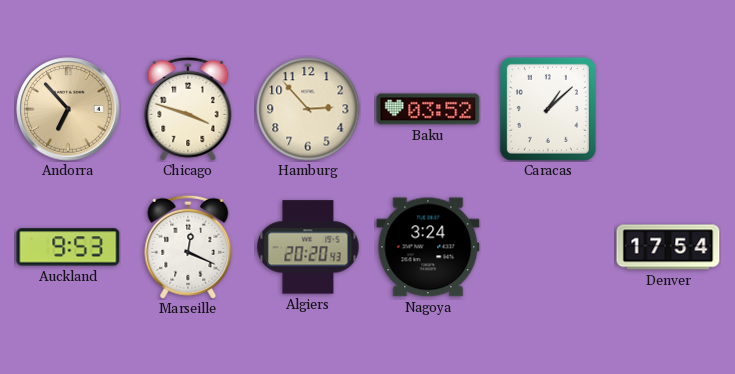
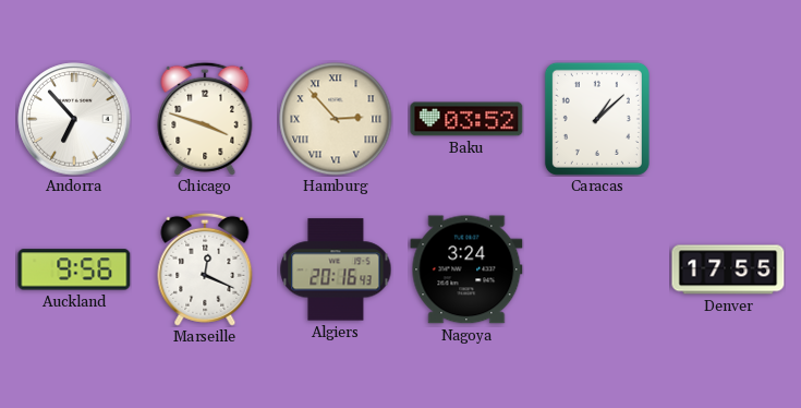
Andorra dial: champagne -> white (74, 119)
Hamburg numerals: Arabic -> Roman (336, 119)
Auckland: 9:53 -> 9:56 (74, 269)
Algiers: 20:20 -> 20:16 (336, 269)
Denver: 17:54 -> 17:55 (728, 269)
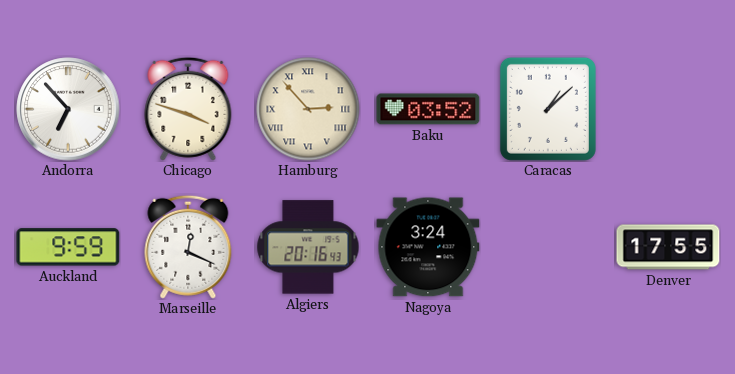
Auckland: 9:56 -> 9:59 (68, 247)
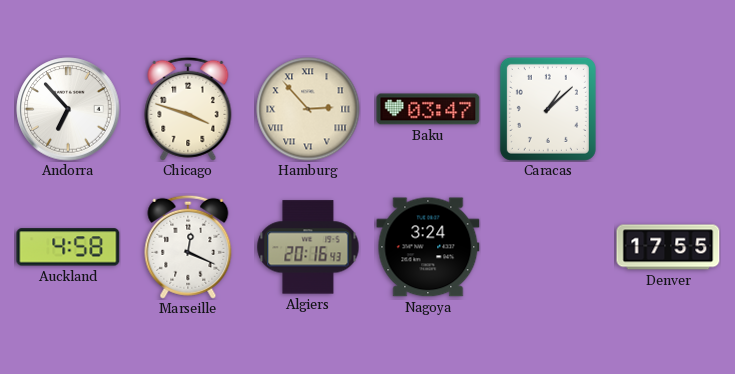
Baku: 03:52 -> 03:47 (428, 109)
Auckland: 9:59 -> 4:58 (68, 247)
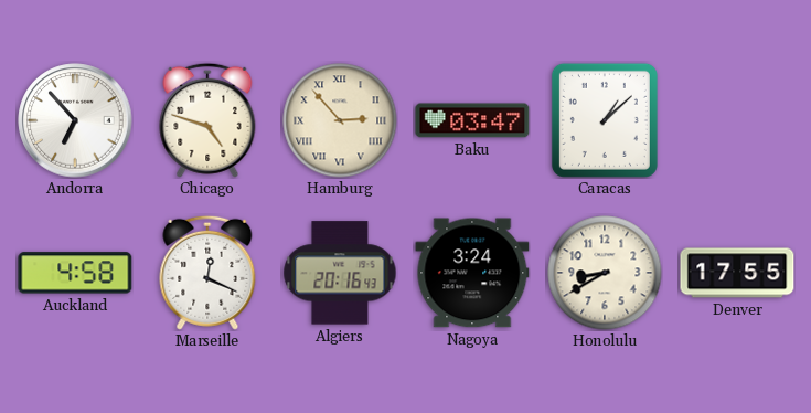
Chicago: 3:48 -> 4:48 (207, 120)
Honolulu: none -> 8:40 (605, 273)
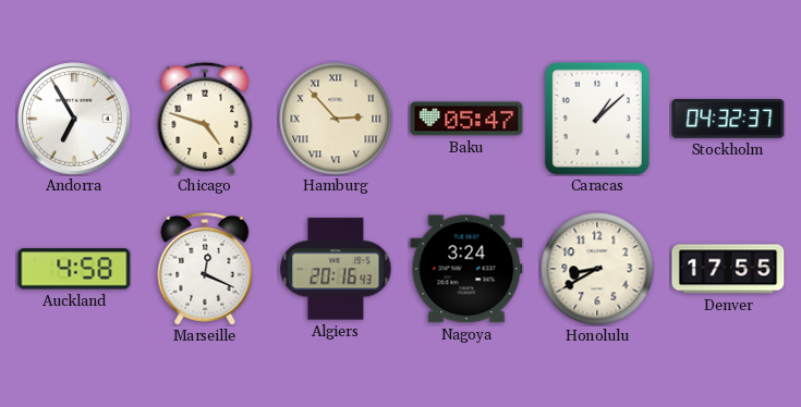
Andorra: 6:53 -> 6:55 (74, 119)
Baku: 03:47 -> 05:47 (466, 119)
Stockholm: none -> 04:32 (728, 120)
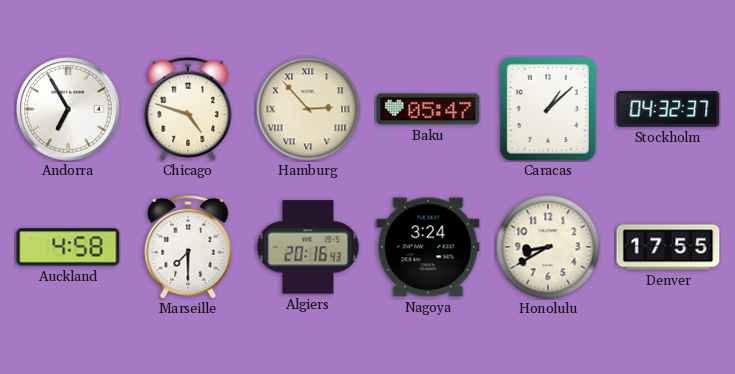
Marseille: 12:19 -> 7:30 (188, 247)
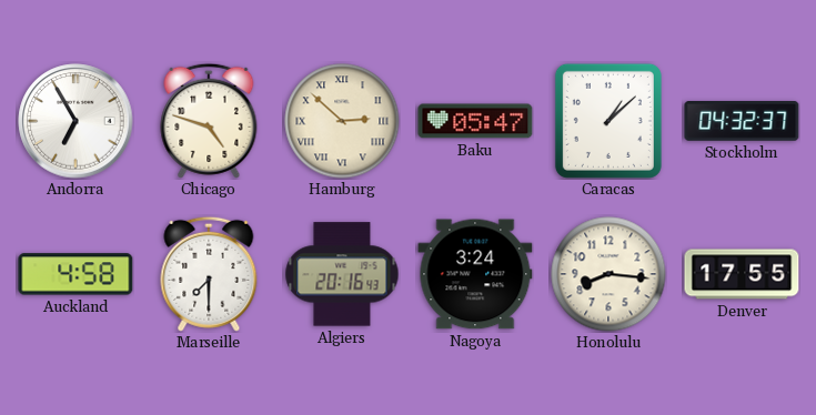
Hamburg: 2:53 -> 2:52 (342, 121)
Honolulu: 8:40 -> 8:16 (608, 274)
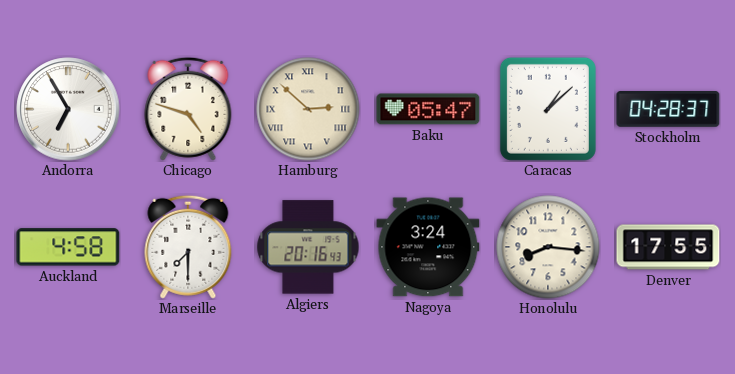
Stockholm: 04:32 -> 04:28 (668, 110)
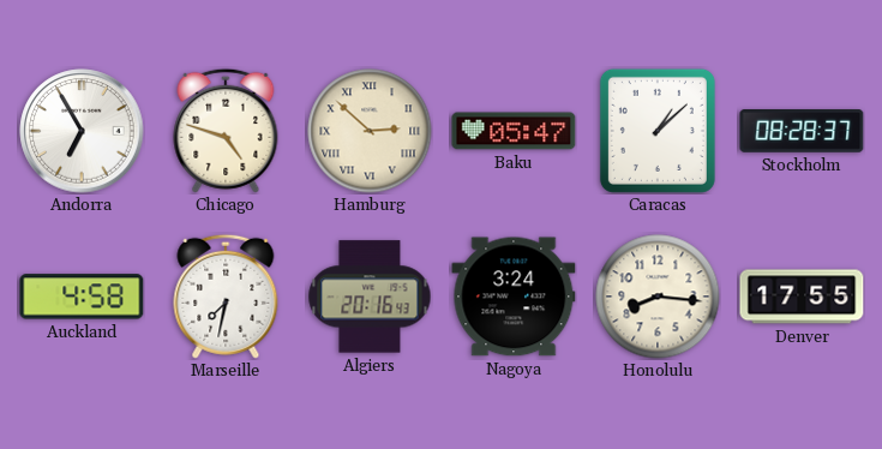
Stockholm: 04:28 -> 08:28 (802, 132)
Marseille: 7:30 -> 7:32 (226, 297)
